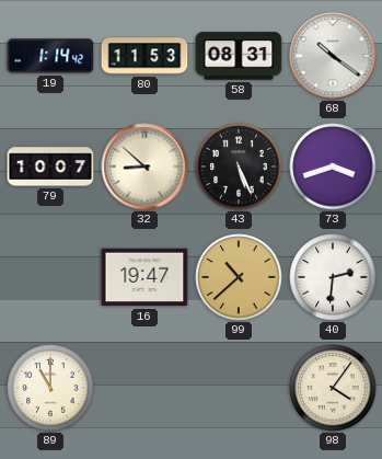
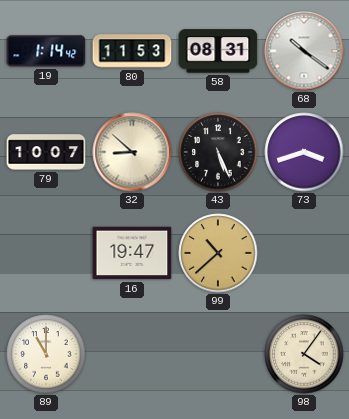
40: 2:31 -> none (333, 277)
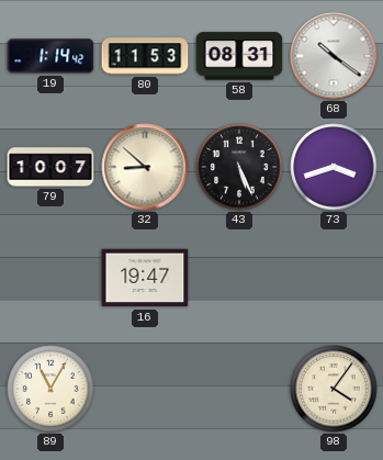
99: 10:38 -> none (218, 253)
89: 11:00 -> 11:05 (50, 389)
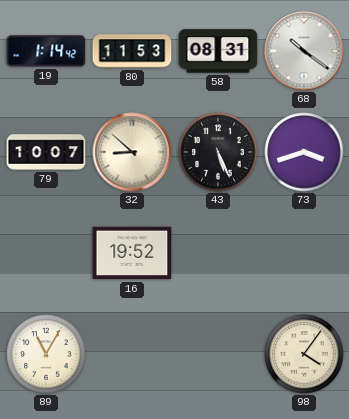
16: 19:47 -> 19:52 (132, 253)
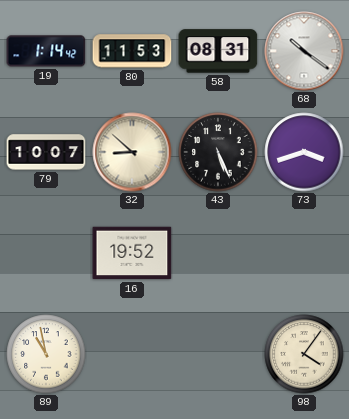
89: 11:05 -> 10:58 (46, 354)
